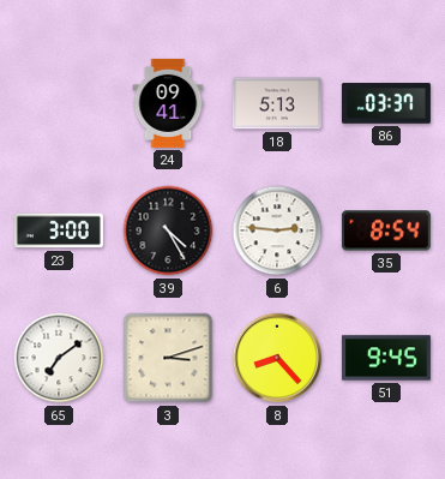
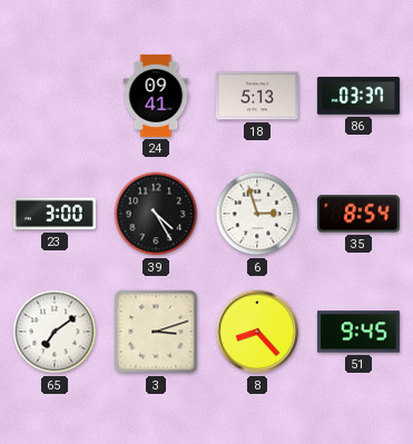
6: 2:46 -> 2:57 (257, 214)
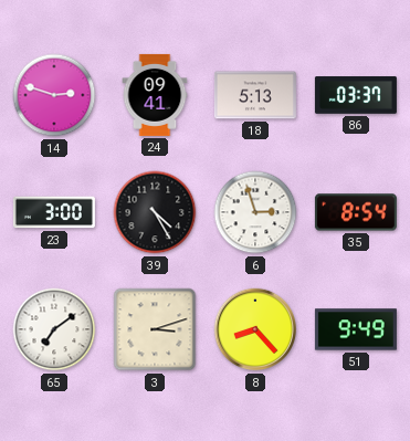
14: none -> 2:48 (54, 95)
51: 9:45 -> 9:49 (356, 329)
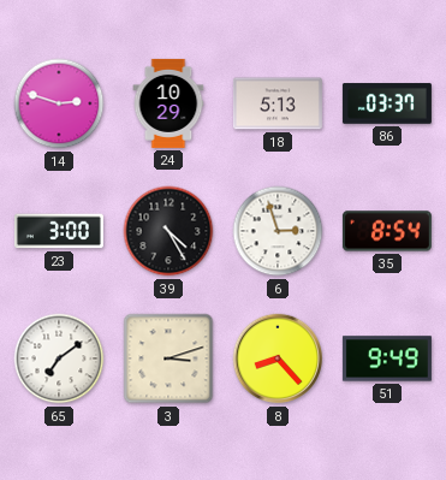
24: 09:41 -> 10:29 (168, 103)
